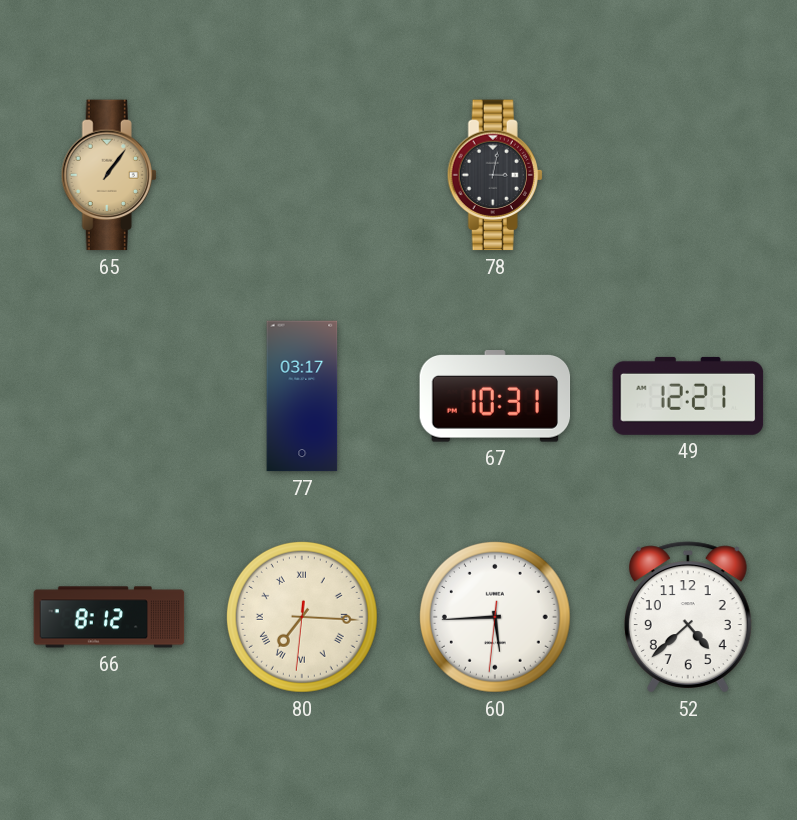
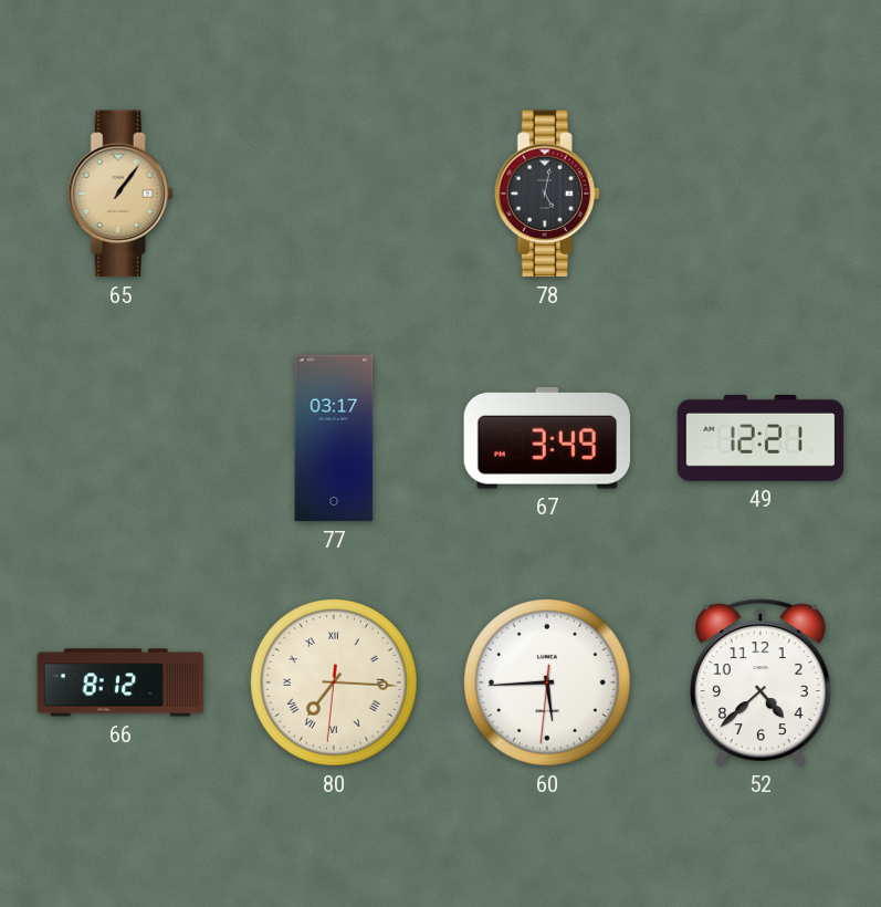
78: 3:02 -> 5:02 (547, 194)
67: 10:31 -> 3:49 (547, 439)
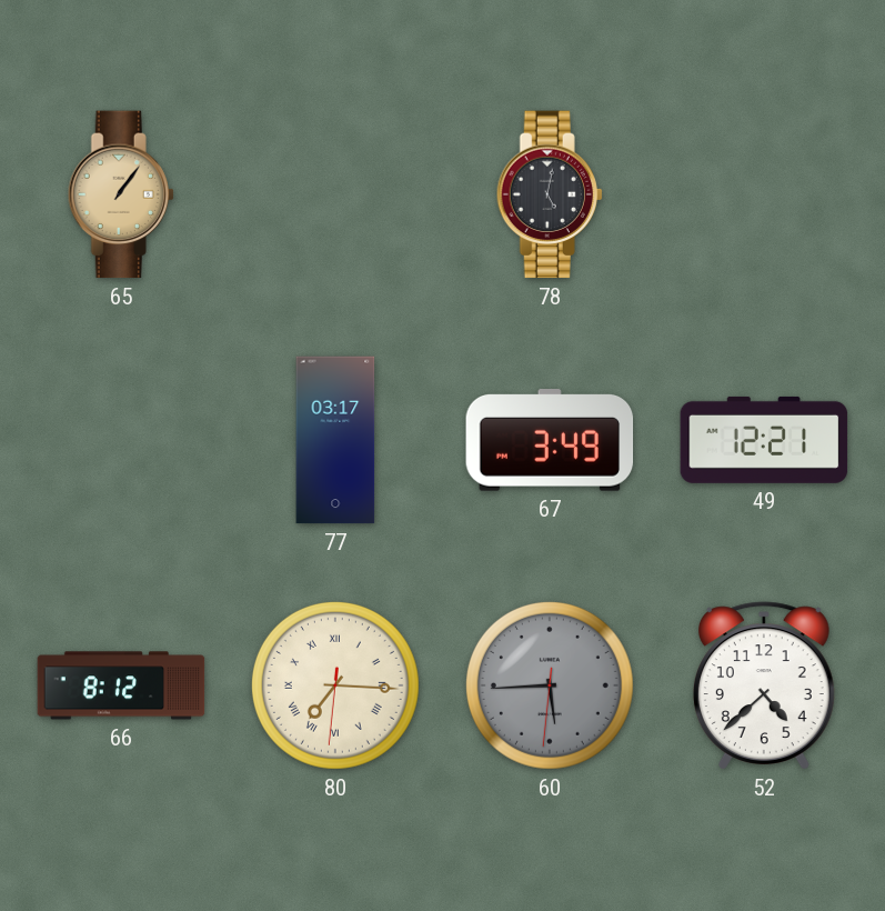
60 dial: white -> grey (550, 685)
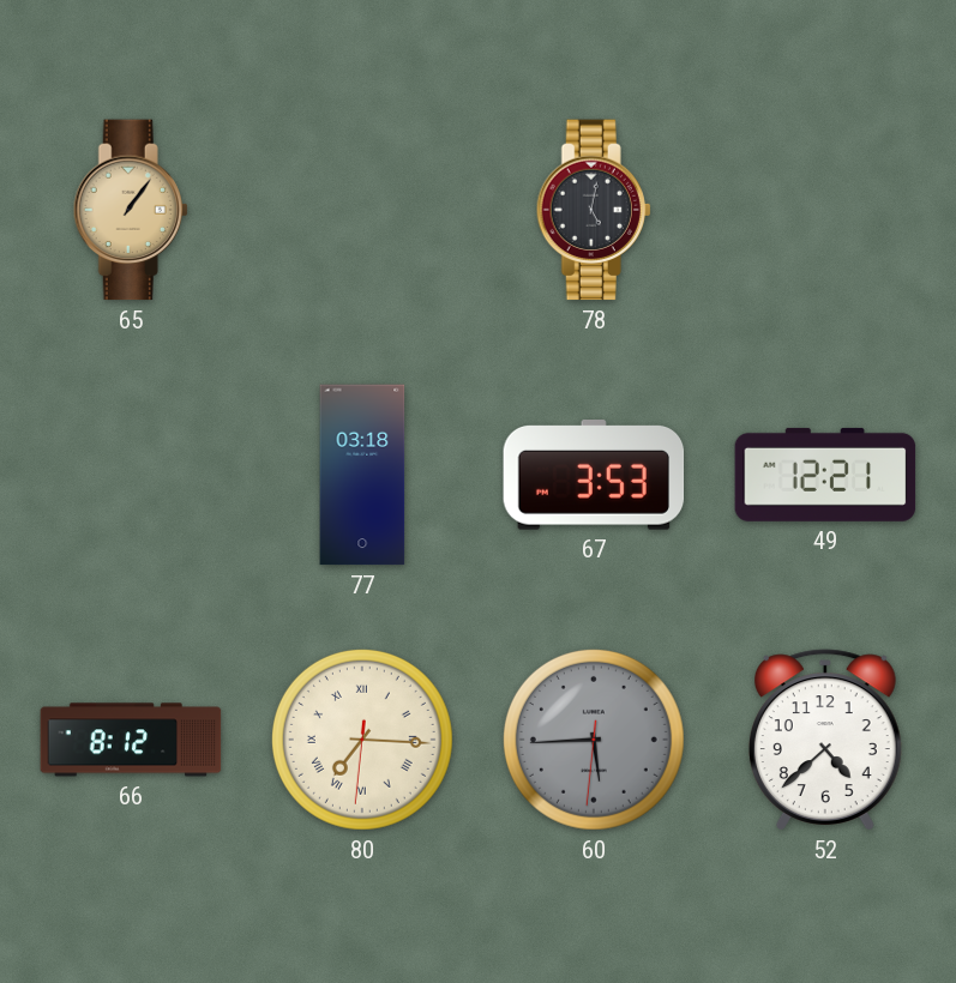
77: 03:17 -> 03:18 (362, 475)
67: 3:49 -> 3:53 (594, 476)
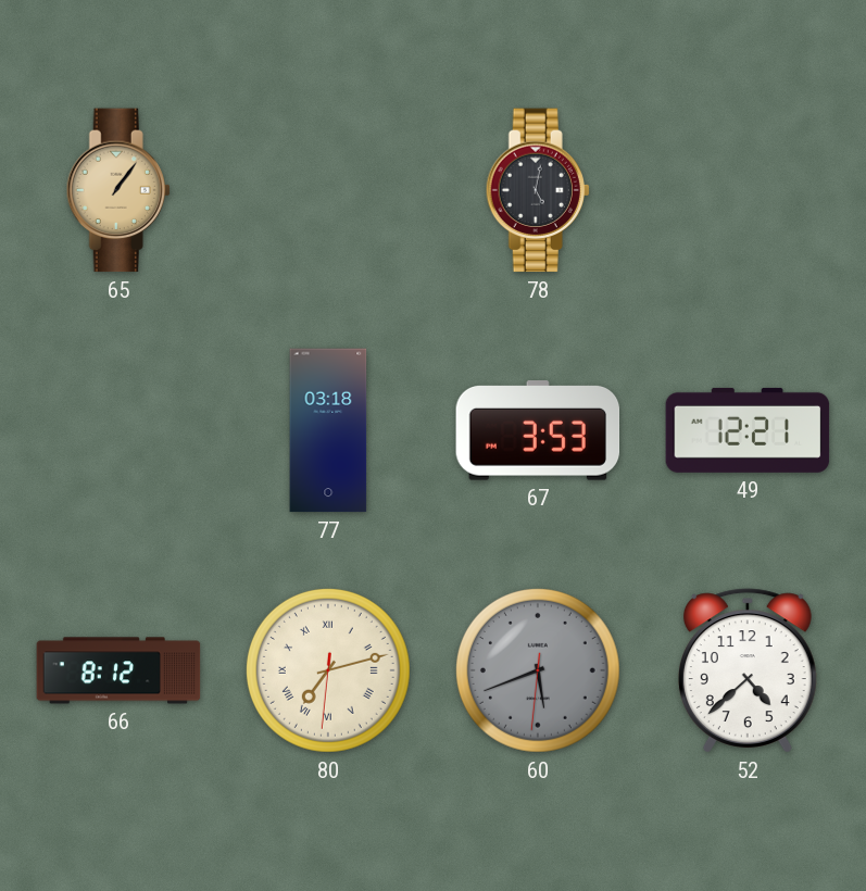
80: 7:15 -> 7:12 (328, 670)
60: 5:44 -> 5:41 (538, 670)
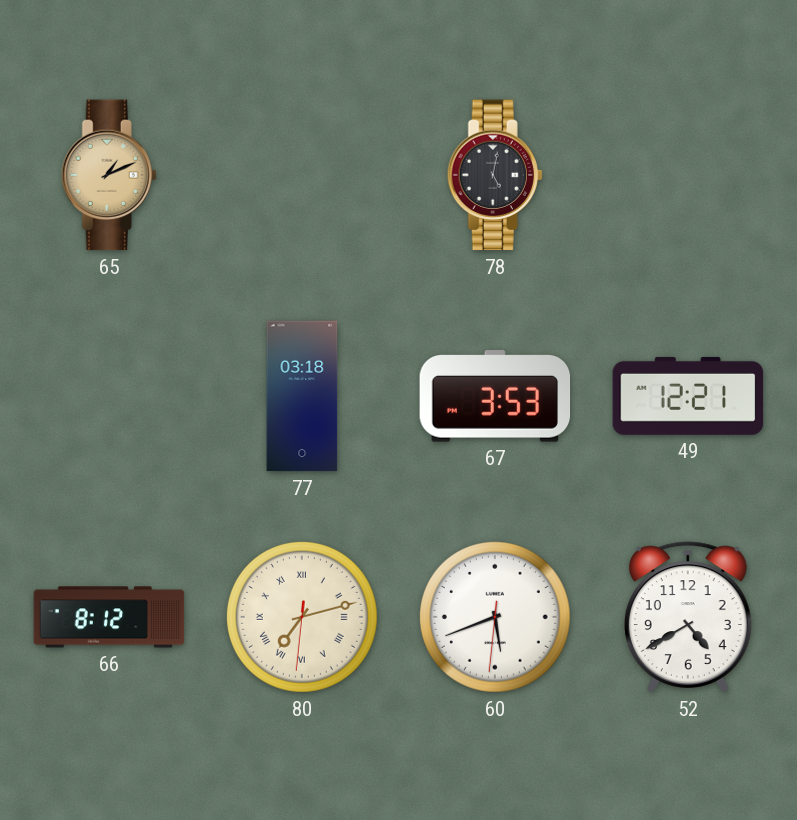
65: 1:06 -> 1:11 (109, 175)
60 dial: grey -> white (495, 617)
52: 4:38 -> 4:40 (688, 617)
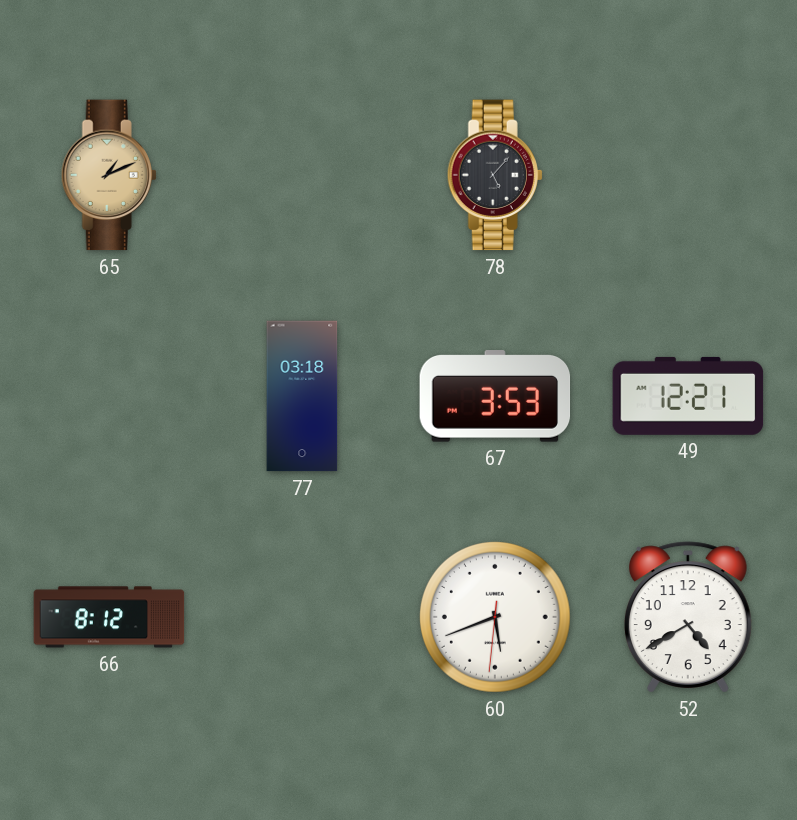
78: 5:02 -> 5:07 (495, 175)
80: 7:12 -> none (302, 617)
